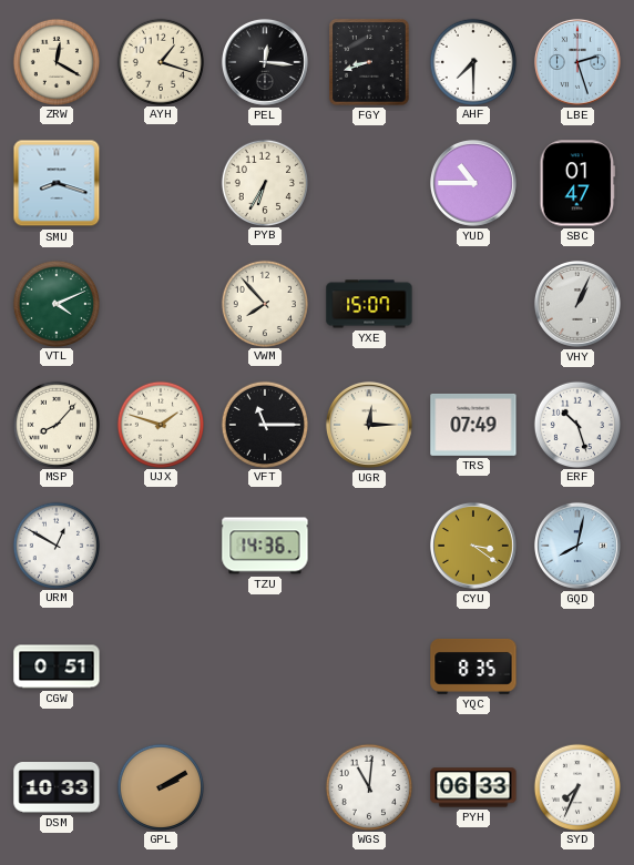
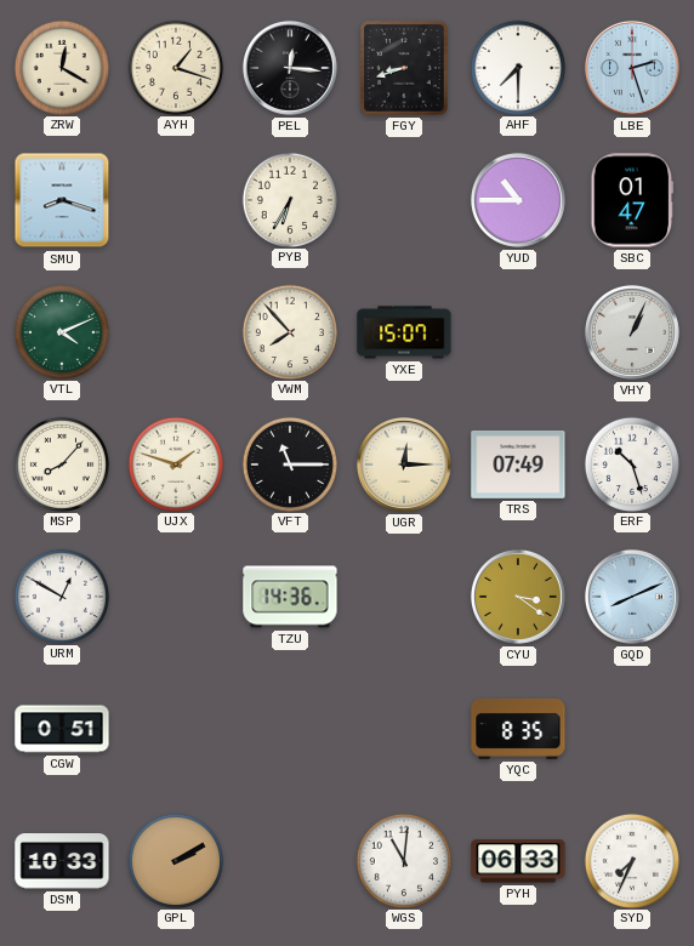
GQD: 8:02 -> 8:11 (632, 597)
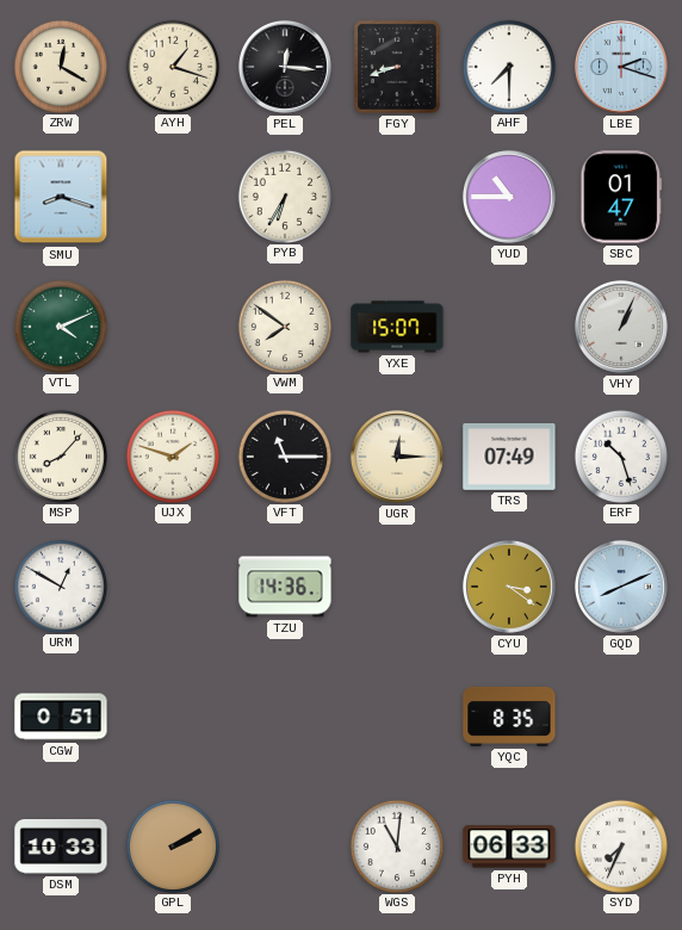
LBE: 2:27 -> 2:18 (621, 67)
VWM: 7:53 -> 7:51 (284, 325)
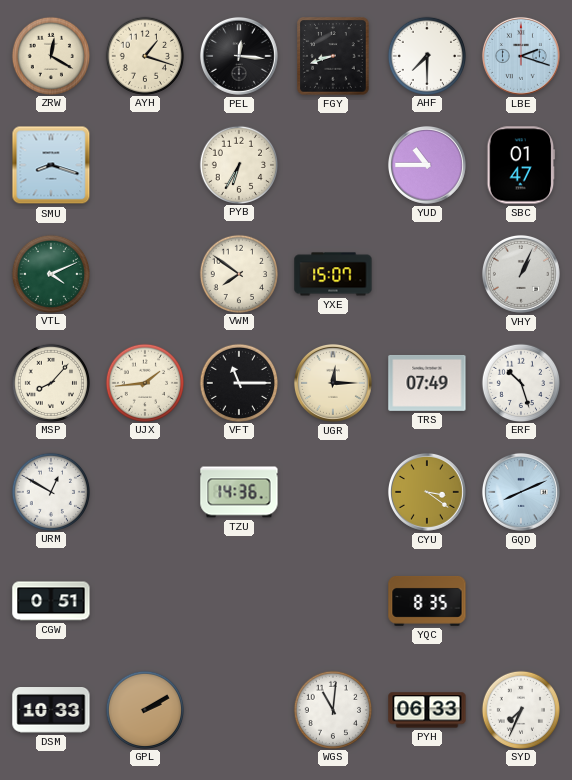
UJX: 1:48 -> 1:44 (144, 382)
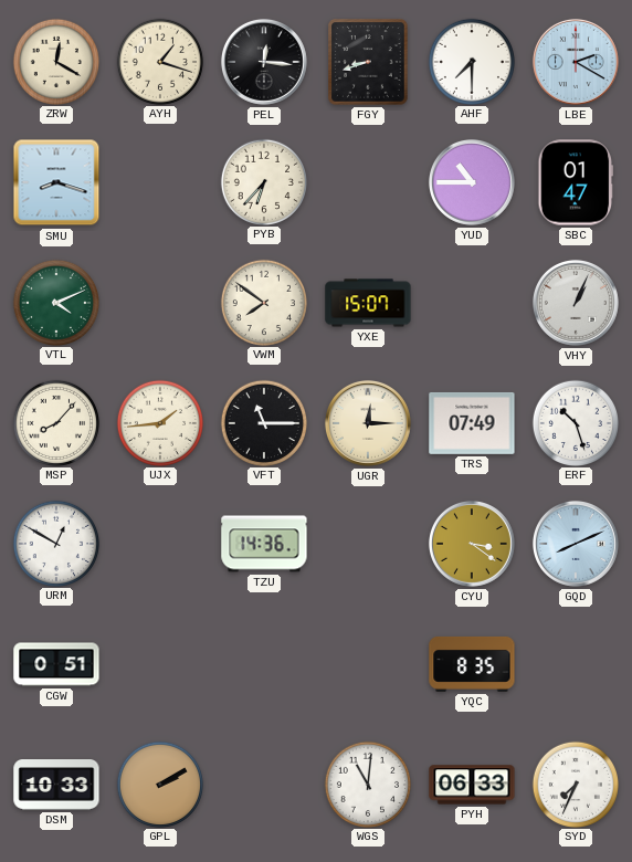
LBE: 2:18 -> 2:20 (576, 62)
PYB: 6:35 -> 6:37 (263, 181)
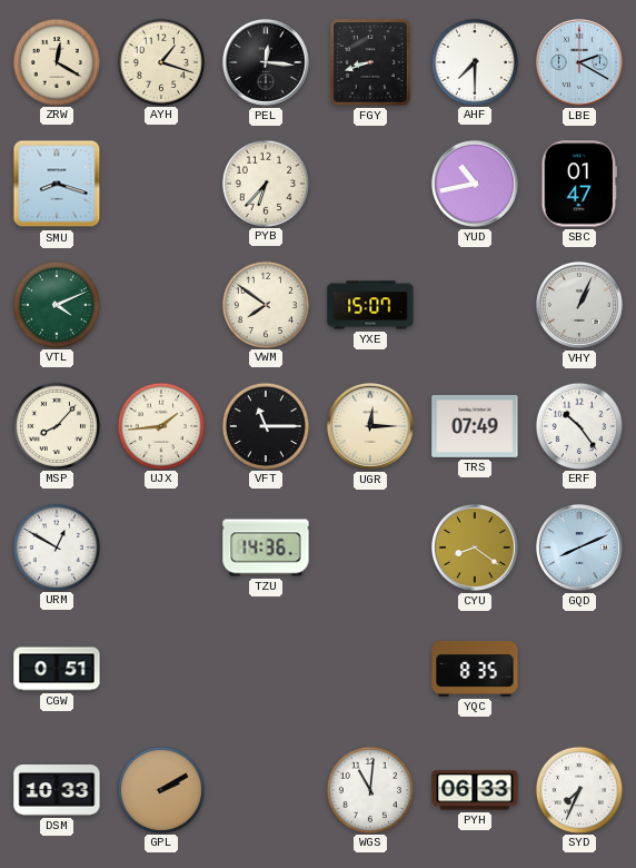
YUD: 10:45 -> 10:43 (475, 184)
ERF: 10:27 -> 10:24 (578, 425)
CYU: 3:21 -> 8:21 (475, 548)
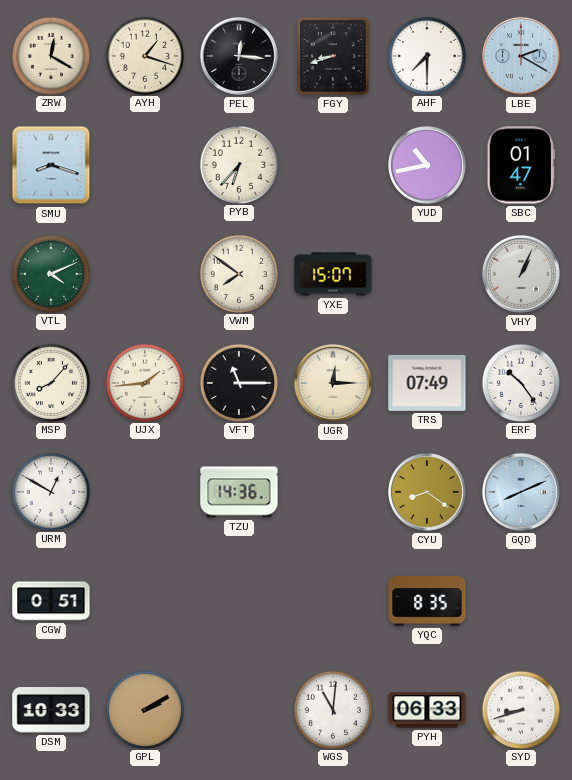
SYD: 7:34 -> 8:42 (520, 709)
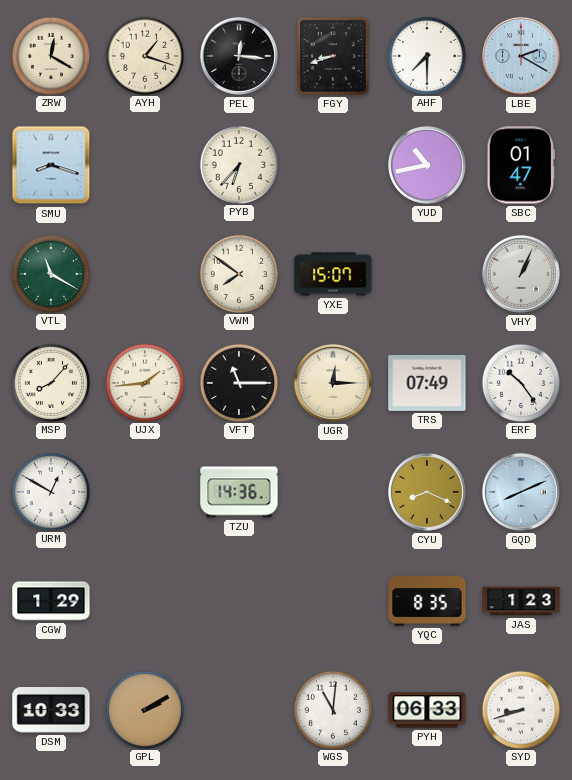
VTL: 4:11 -> 11:20 (50, 273)
CYU: 8:21 -> 8:19 (427, 492)
CGW: 0:51 -> 1:29 (51, 601)
JAS: none -> 1:23 (521, 601)
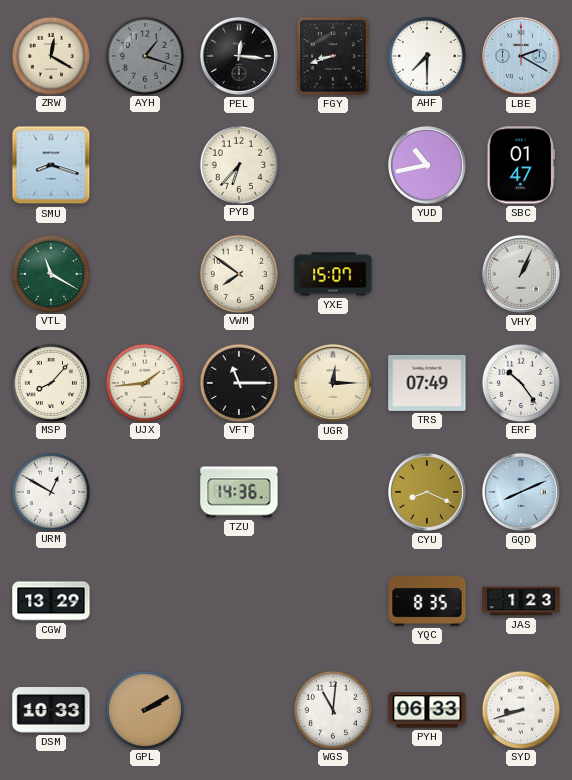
AYH dial: cream -> grey (144, 55)
CGW: 1:29 -> 13:29 (51, 601)
